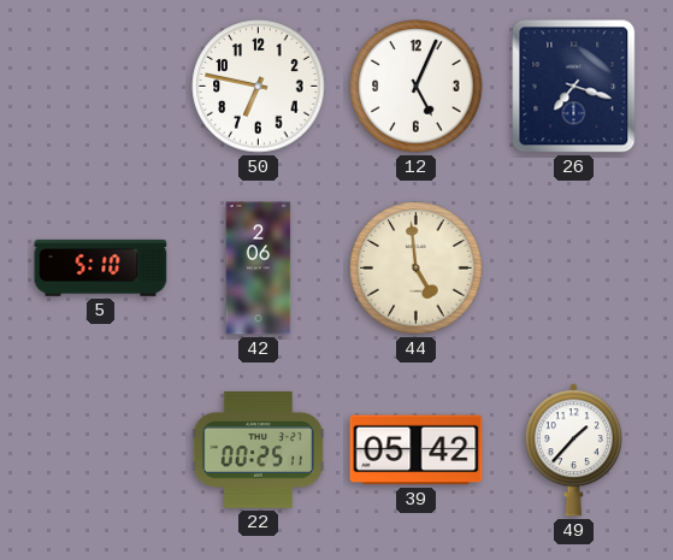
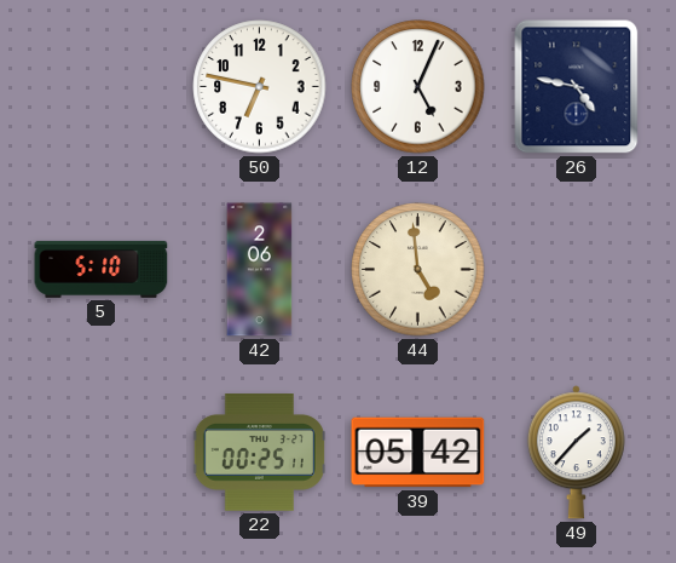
26: 7:18 -> 4:47 (577, 87)
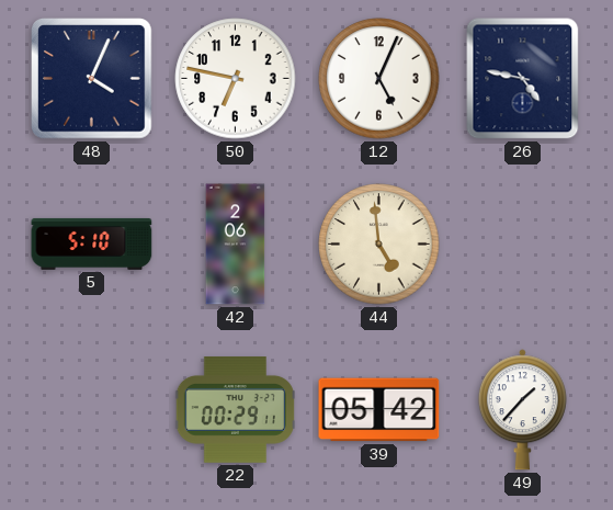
48: none -> 4:04 (92, 79)
22: 00:25 -> 00:29 (235, 410)
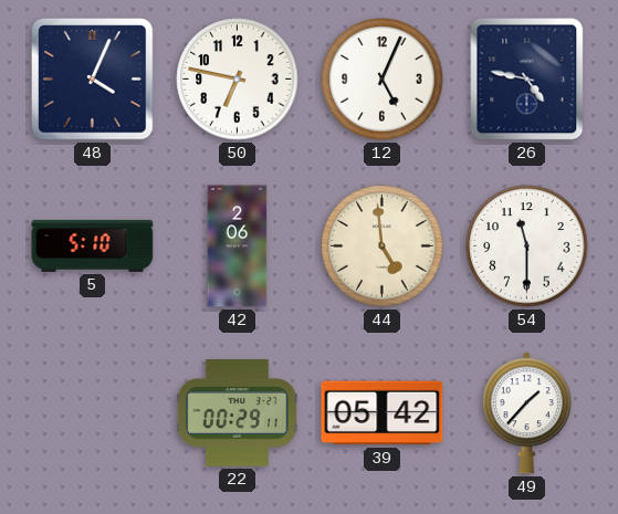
54: none -> 11:30 (527, 246)
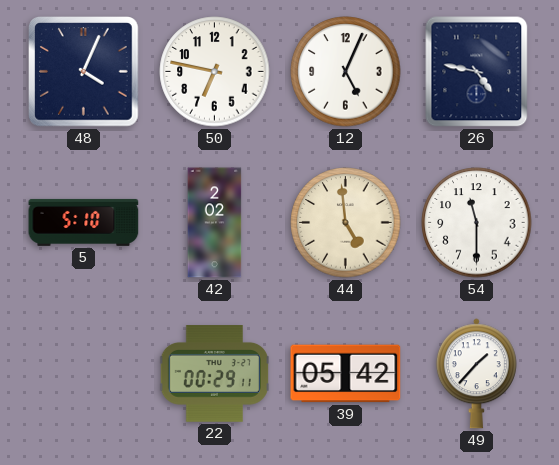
42: 2:06 -> 2:02 (215, 223)
